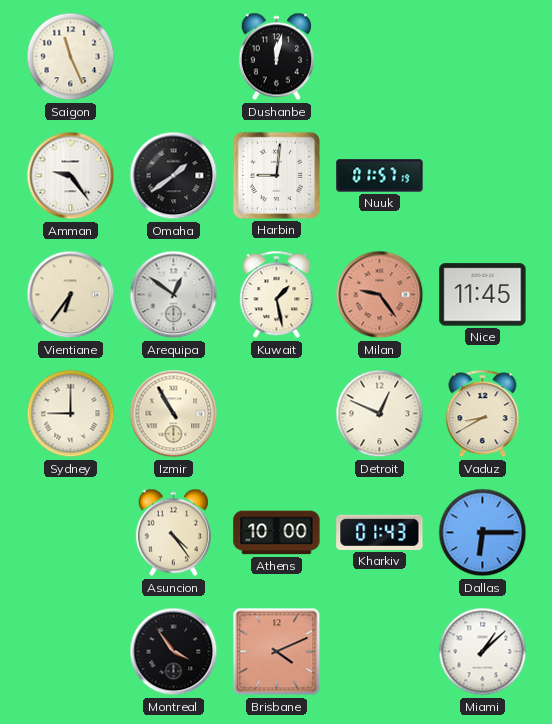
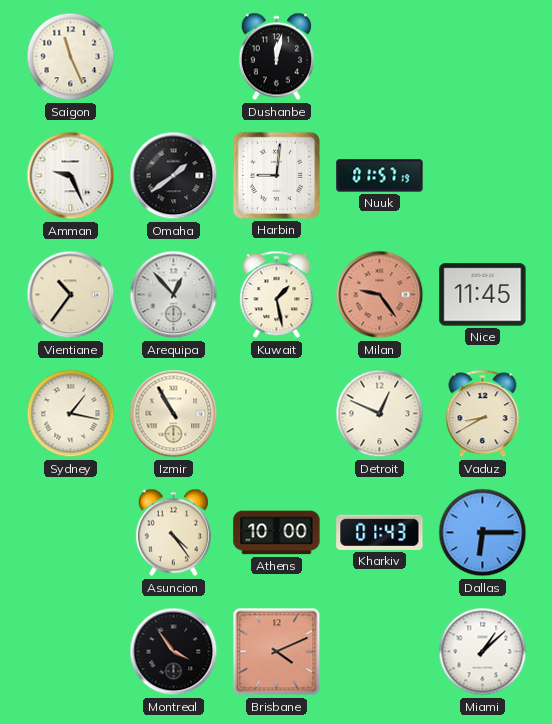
Amman: 9:24 -> 9:26 (71, 176)
Vientiane: 6:36 -> 10:36 (71, 295)
Arequipa: 12:51 -> 12:53 (174, 295)
Sydney: 9:00 -> 1:17 (71, 414)
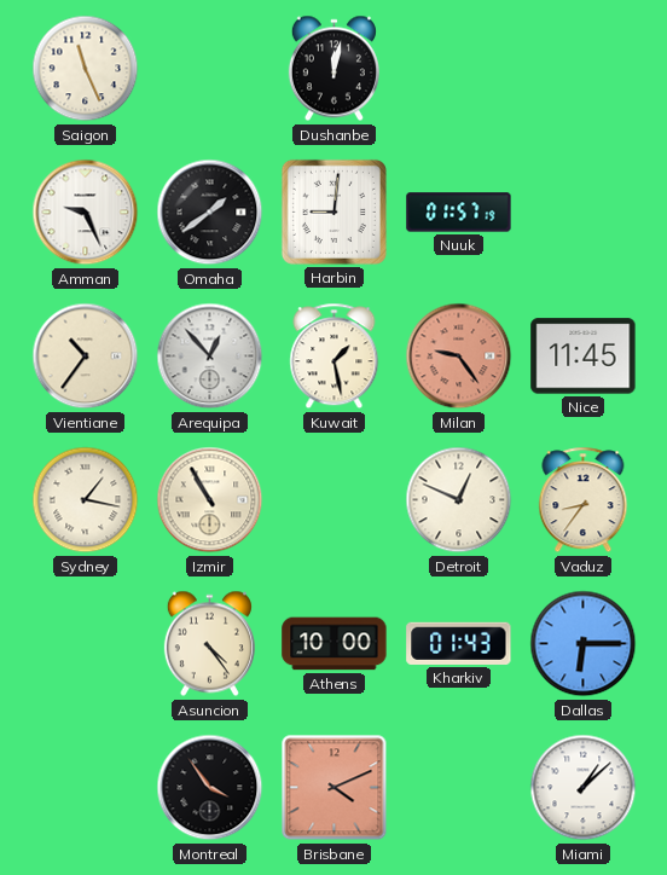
Vaduz: 8:40 -> 8:36 (584, 500)
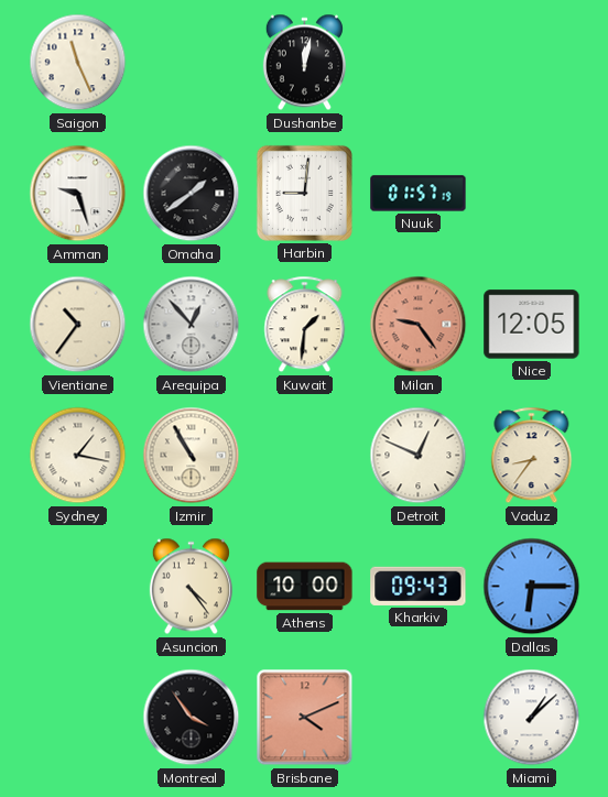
Amman: 9:26 -> 9:27 (78, 194)
Kuwait: 1:28 -> 1:31 (305, 325)
Nice: 11:45 -> 12:05 (532, 325)
Kharkiv: 01:43 -> 09:43 (419, 586)
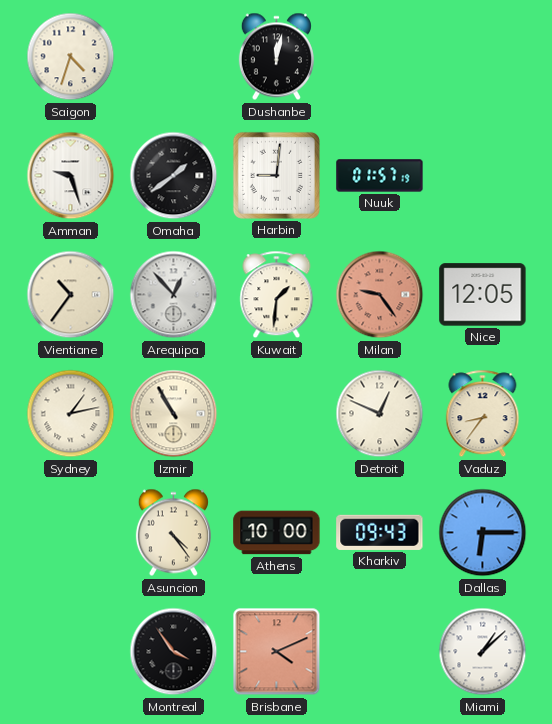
Saigon: 11:26 -> 4:33 (71, 57)
Sydney: 1:17 -> 1:13 (71, 414)
